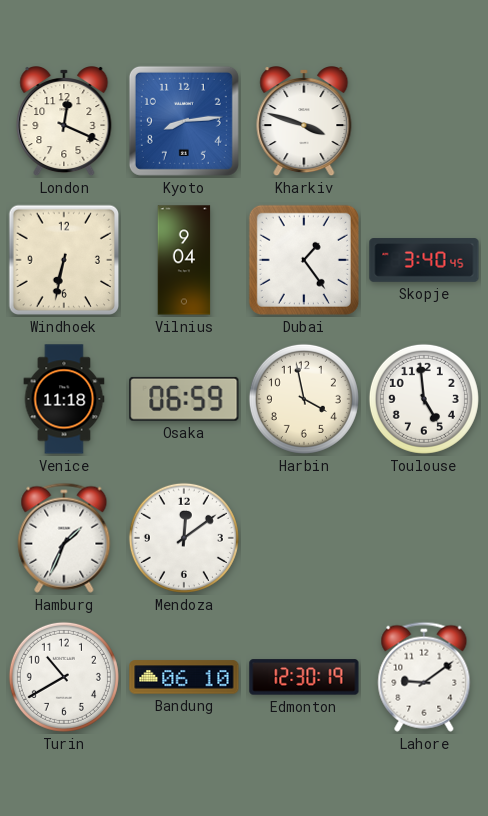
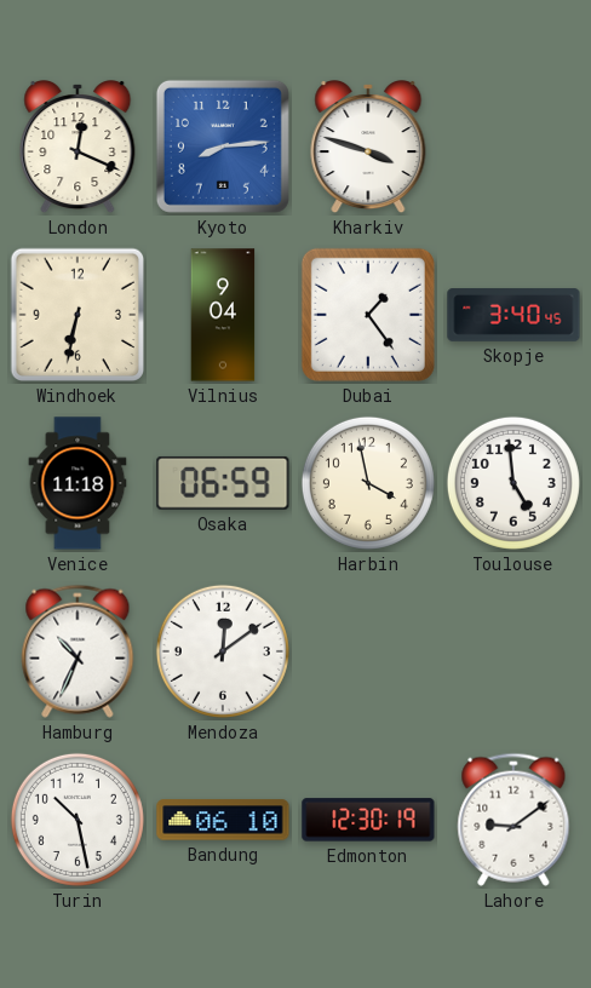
Hamburg: 1:34 -> 10:34 (78, 651)
Turin: 10:40 -> 10:28 (78, 820)
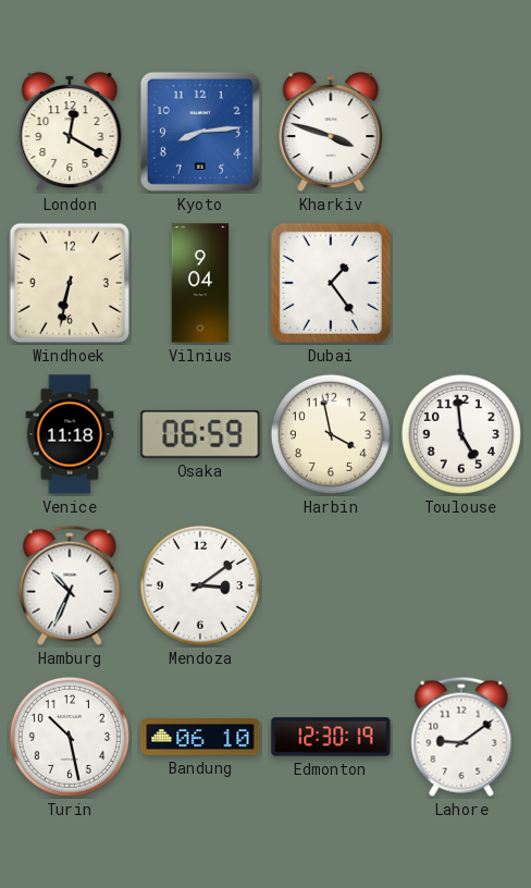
London: 12:19 -> 12:20 (70, 133)
Skopje: 3:40 -> none (513, 315)
Mendoza: 12:09 -> 3:09 (200, 585)
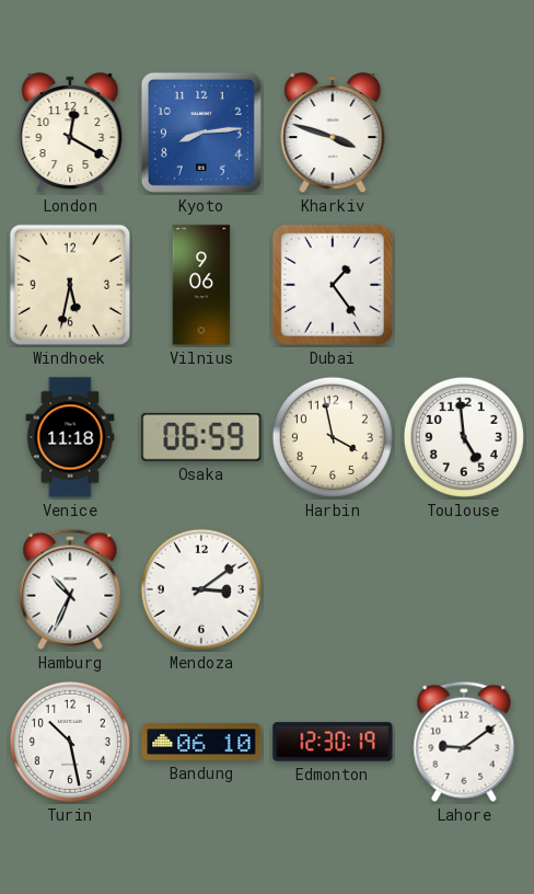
Windhoek: 6:32 -> 5:32 (70, 285)
Vilnius: 9:04 -> 9:06 (201, 285)
